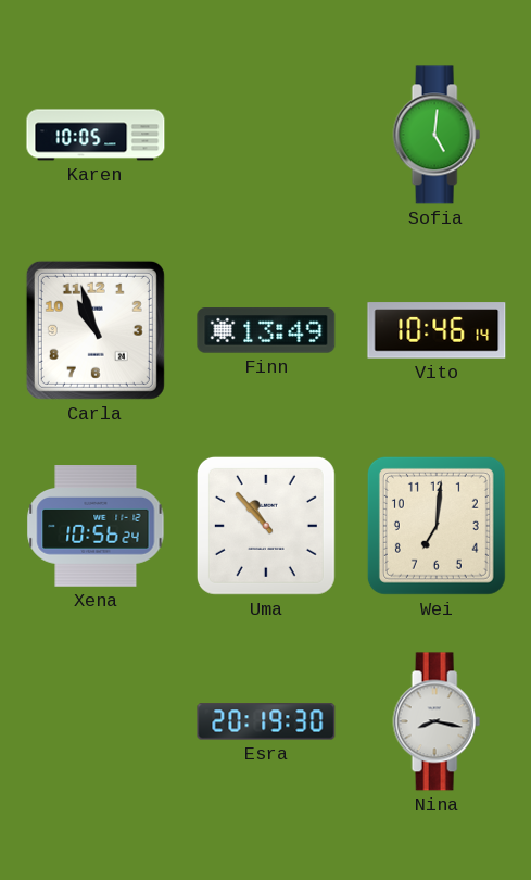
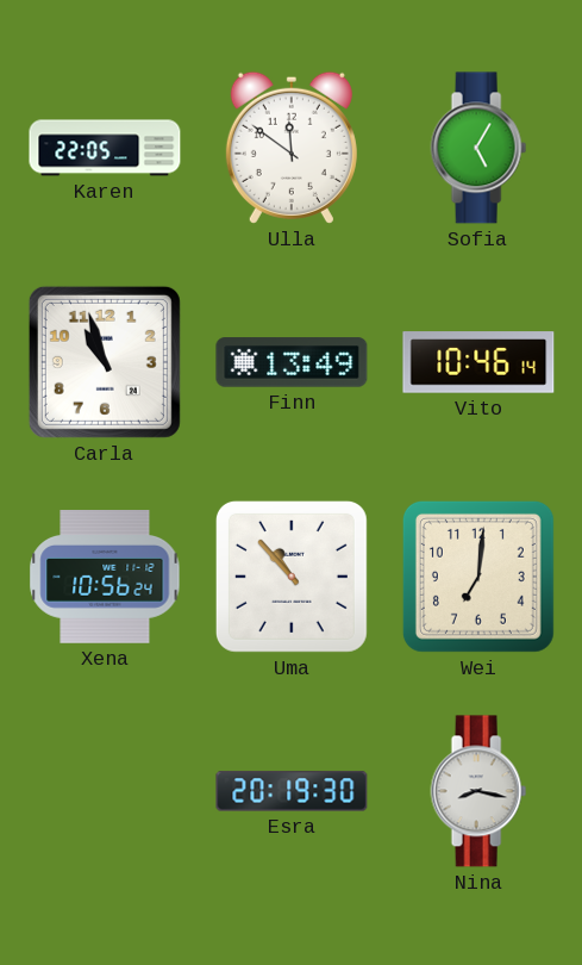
Karen: 10:05 -> 22:05 (105, 148)
Ulla: none -> 11:51 (292, 148)
Sofia: 5:01 -> 5:05 (478, 148)
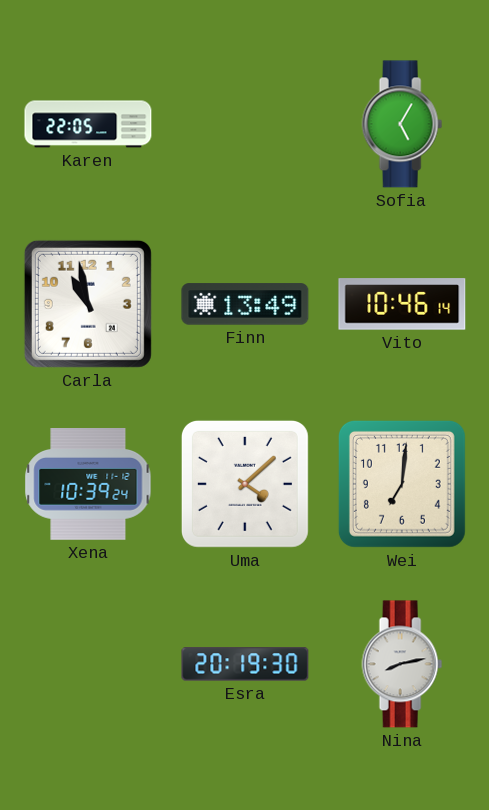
Ulla: 11:51 -> none (292, 148)
Carla: 10:57 -> 10:58 (88, 304)
Xena: 10:56 -> 10:39 (88, 485)
Uma: 10:53 -> 4:08 (245, 484)
Nina: 8:17 -> 8:13 (402, 664)
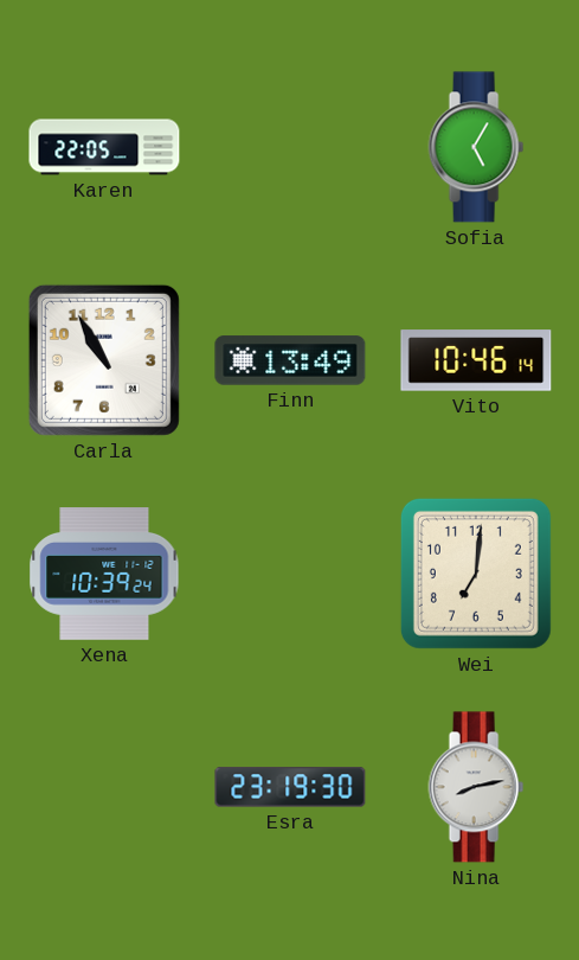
Carla: 10:58 -> 10:55 (104, 360)
Uma: 4:08 -> none (245, 484)
Esra: 20:19 -> 23:19 (290, 787)
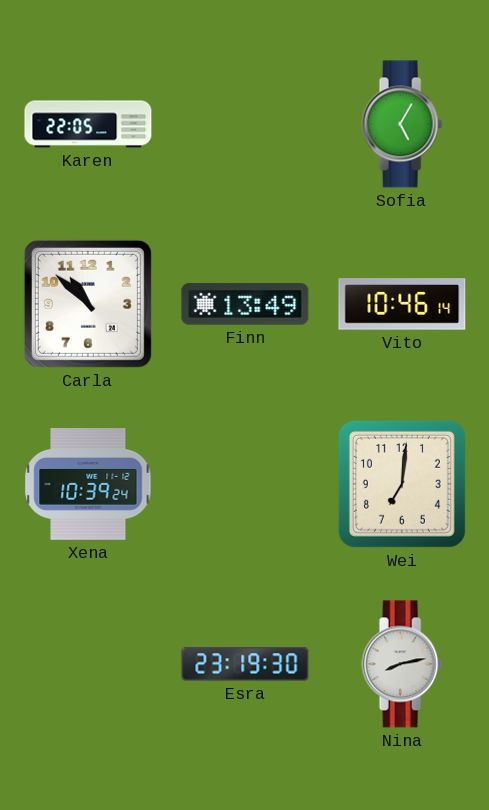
Carla: 10:55 -> 10:52 (88, 304)
